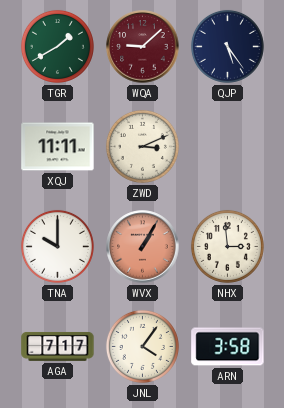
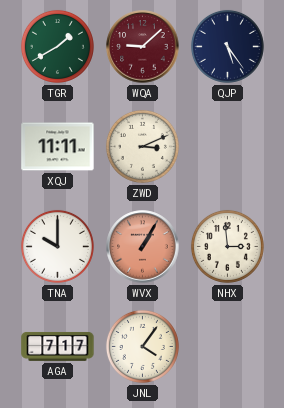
ARN: 3:58 -> none (228, 347)
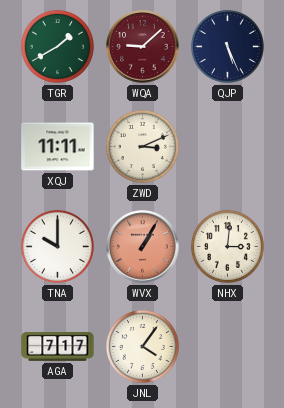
QJP: 5:24 -> 5:26 (227, 46)
NHX: 2:59 -> 3:01 (227, 246)
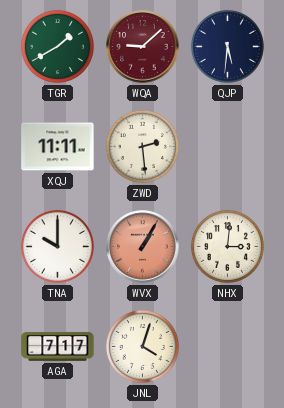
QJP: 5:26 -> 5:31 (227, 46)
ZWD: 3:11 -> 2:29 (142, 146)
JNL: 4:06 -> 4:03 (142, 346)
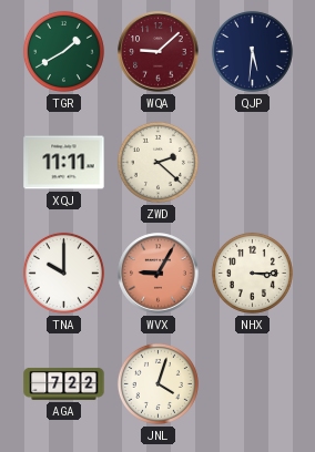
ZWD: 2:29 -> 2:22 (157, 162)
WVX: 1:05 -> 9:05 (159, 274)
NHX: 3:01 -> 3:15 (252, 273)
AGA: 7:17 -> 7:22 (64, 383)
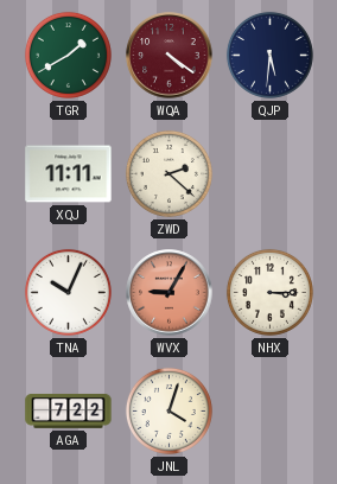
WQA: 9:08 -> 4:21 (170, 56)
TNA: 10:00 -> 10:04 (68, 292)
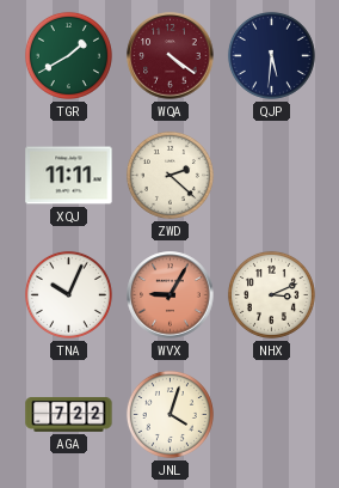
NHX: 3:15 -> 3:11 (271, 294)
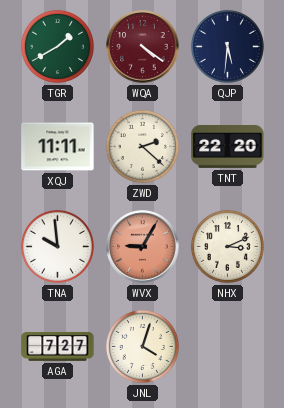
TNT: none -> 22:20 (228, 146)
TNA: 10:04 -> 9:59 (57, 246)
AGA: 7:22 -> 7:27 (58, 346)
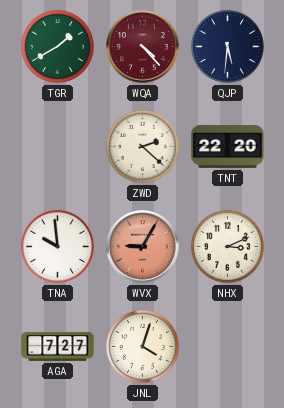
WQA: 4:21 -> 4:23 (143, 47)
XQJ: 11:11 -> none (58, 147)
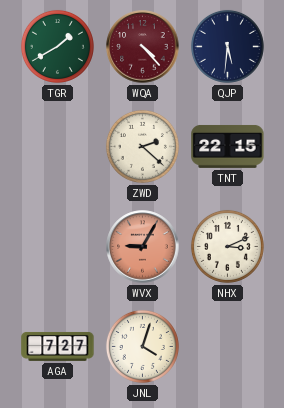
TNT: 22:20 -> 22:15 (228, 146)
TNA: 9:59 -> none (57, 246)
